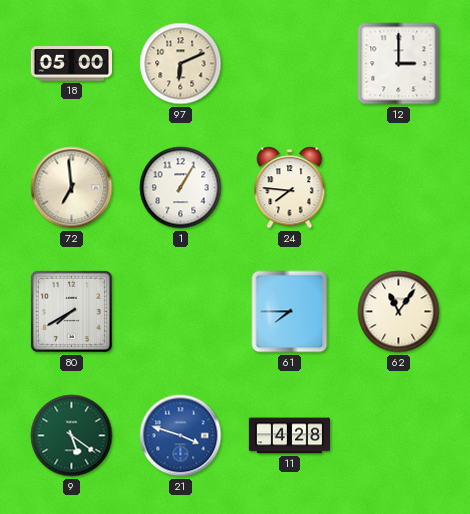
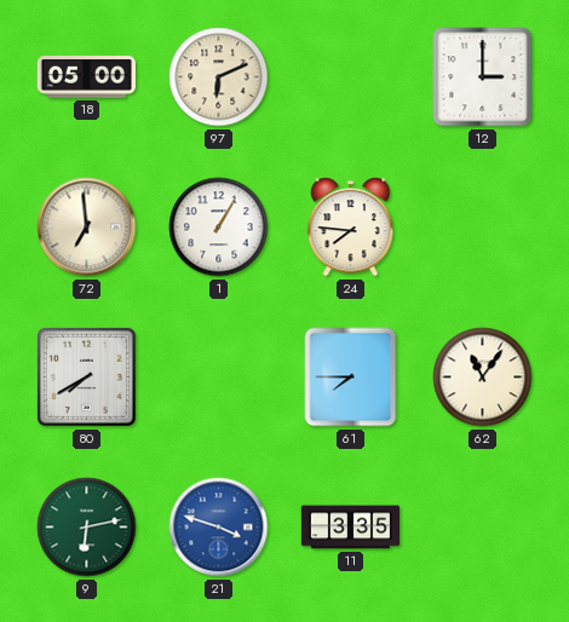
9: 5:21 -> 6:13 (87, 528)
11: 4:28 -> 3:35 (350, 528)
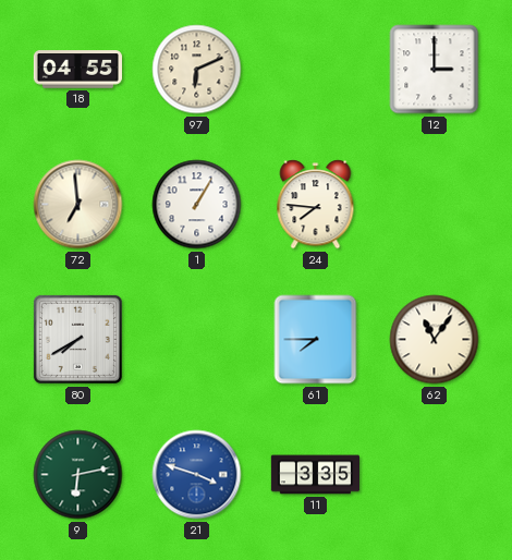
18: 05:00 -> 04:55 (77, 70)
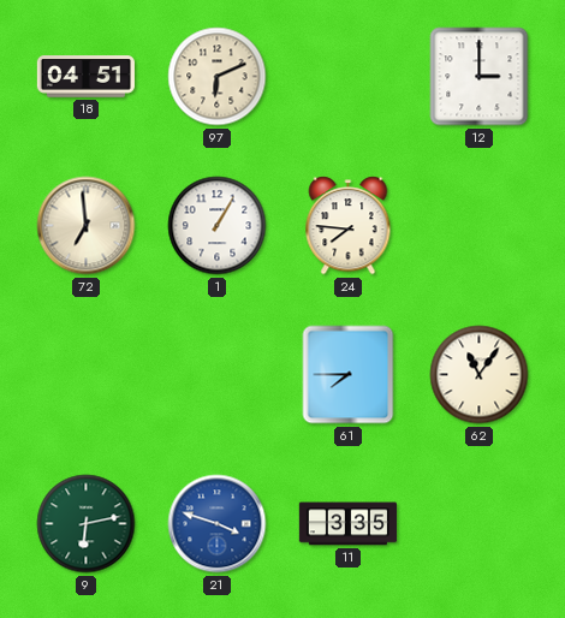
18: 04:55 -> 04:51 (85, 77)
80: 7:40 -> none (77, 339)
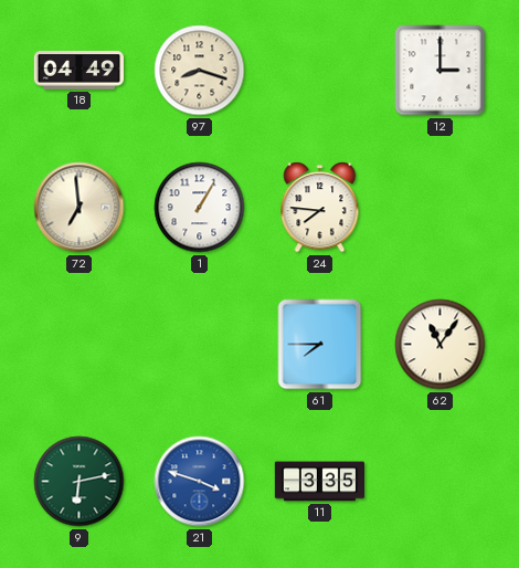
18: 04:51 -> 04:49 (78, 71)
97: 6:11 -> 8:18 (200, 71)
